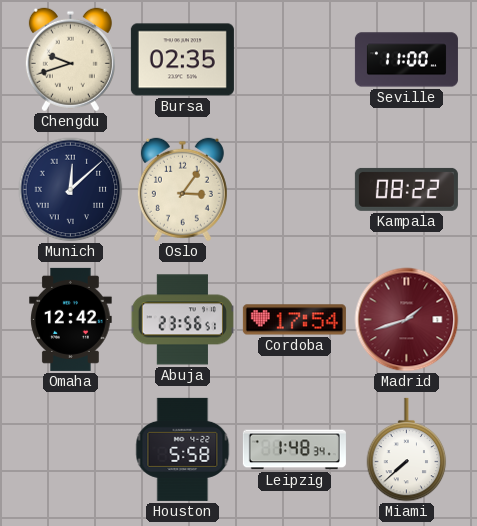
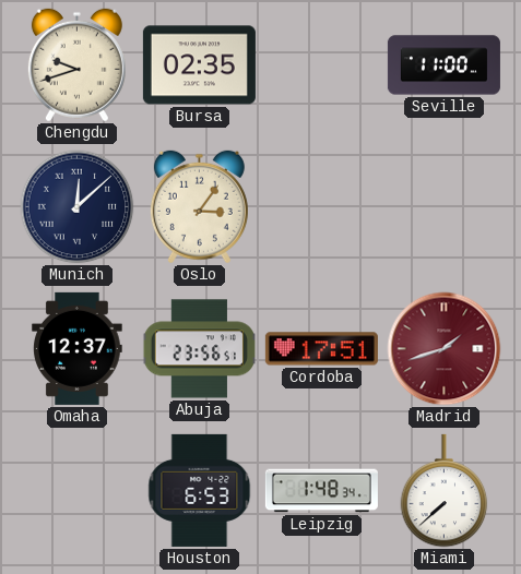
Kampala: 08:22 -> none (406, 189)
Omaha: 12:42 -> 12:37 (78, 348)
Cordoba: 17:54 -> 17:51 (321, 349)
Houston: 5:58 -> 6:53 (200, 490)
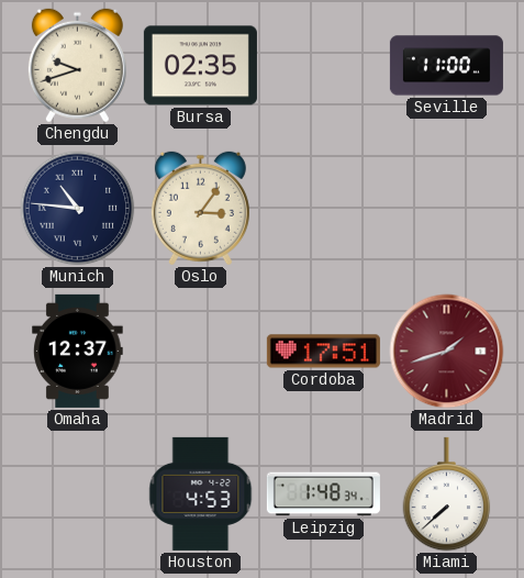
Munich: 12:08 -> 10:46 (78, 209)
Abuja: 23:56 -> none (199, 349)
Houston: 6:53 -> 4:53 (201, 493)
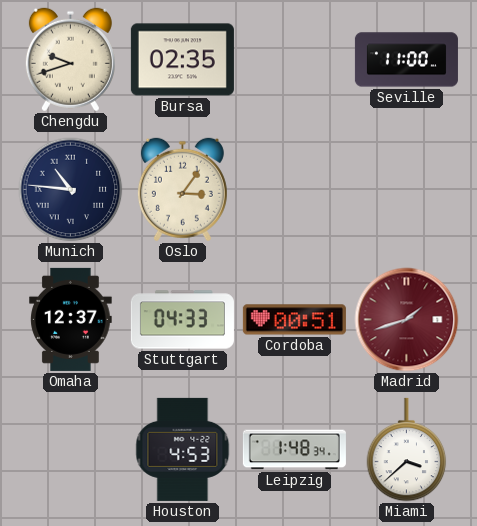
Stuttgart: none -> 04:33 (182, 320)
Cordoba: 17:51 -> 00:51 (294, 320)
Miami: 7:38 -> 3:38 (407, 450)
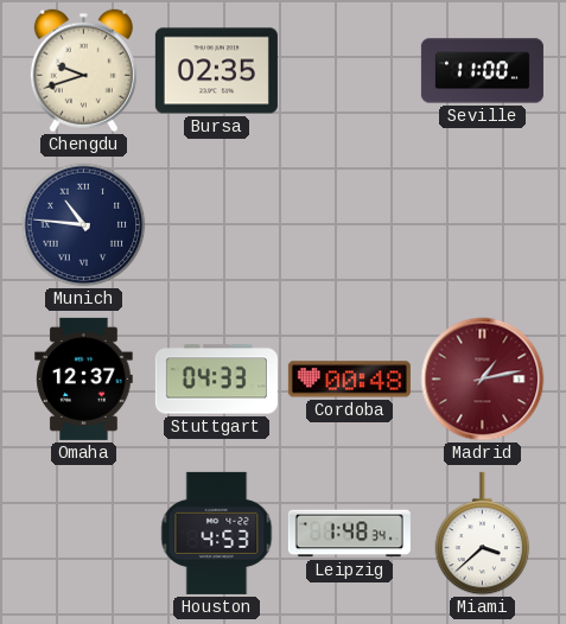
Oslo: 3:06 -> none (182, 190)
Cordoba: 00:51 -> 00:48 (349, 380)
Madrid: 1:42 -> 1:13 (483, 380)
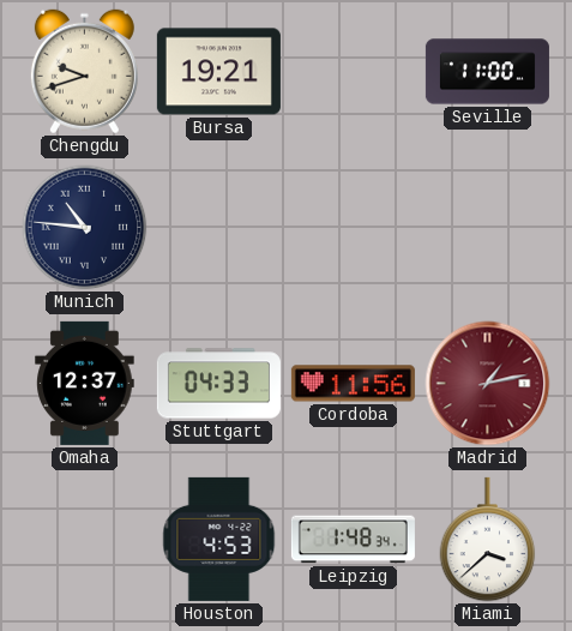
Bursa: 02:35 -> 19:21 (218, 72)
Cordoba: 00:48 -> 11:56 (353, 384)
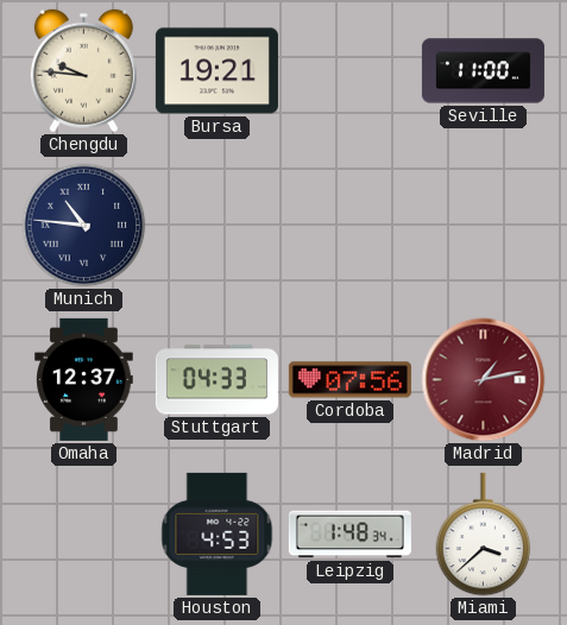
Chengdu: 9:42 -> 9:46 (83, 71)
Cordoba: 11:56 -> 07:56 (349, 380)
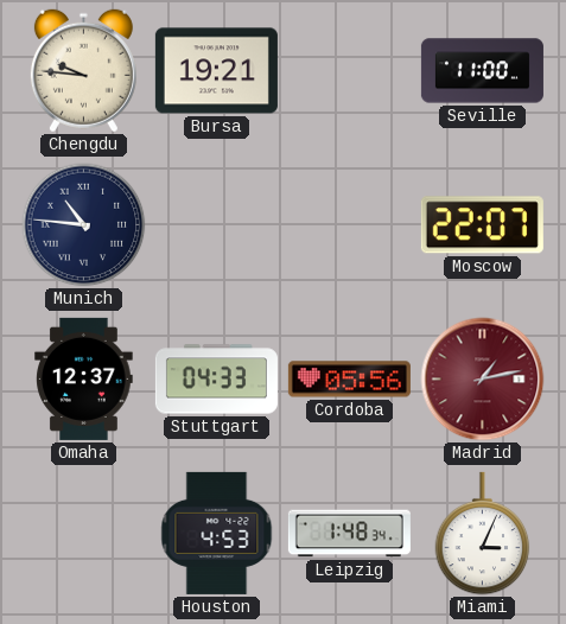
Moscow: none -> 22:07 (482, 225)
Cordoba: 07:56 -> 05:56 (349, 380)
Miami: 3:38 -> 3:04 (483, 534)
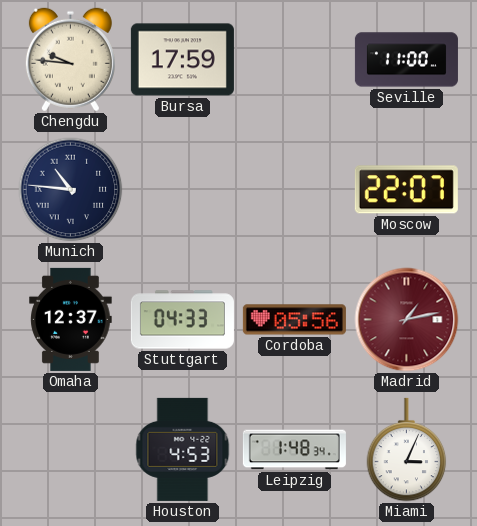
Bursa: 19:21 -> 17:59 (182, 60)
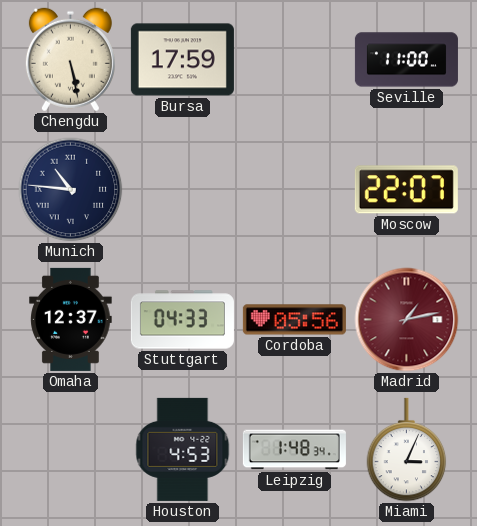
Chengdu: 9:46 -> 5:28 (70, 60)
